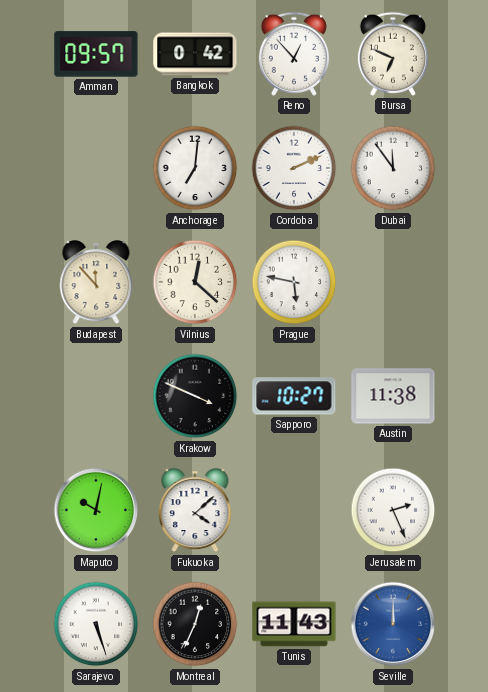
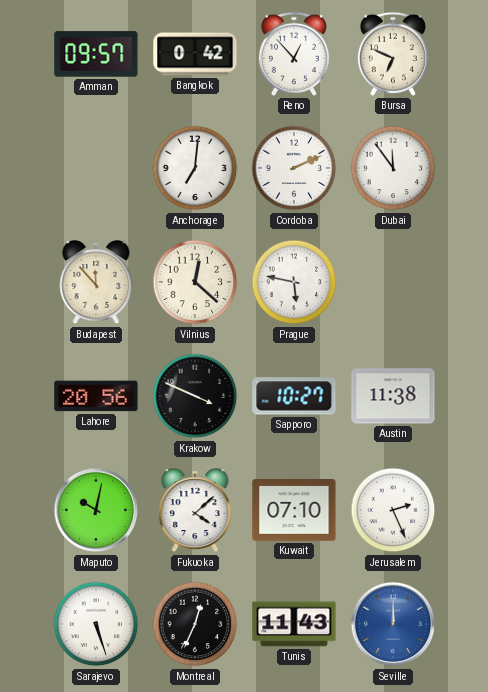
Lahore: none -> 20:56 (96, 396)
Kuwait: none -> 07:10 (294, 511)
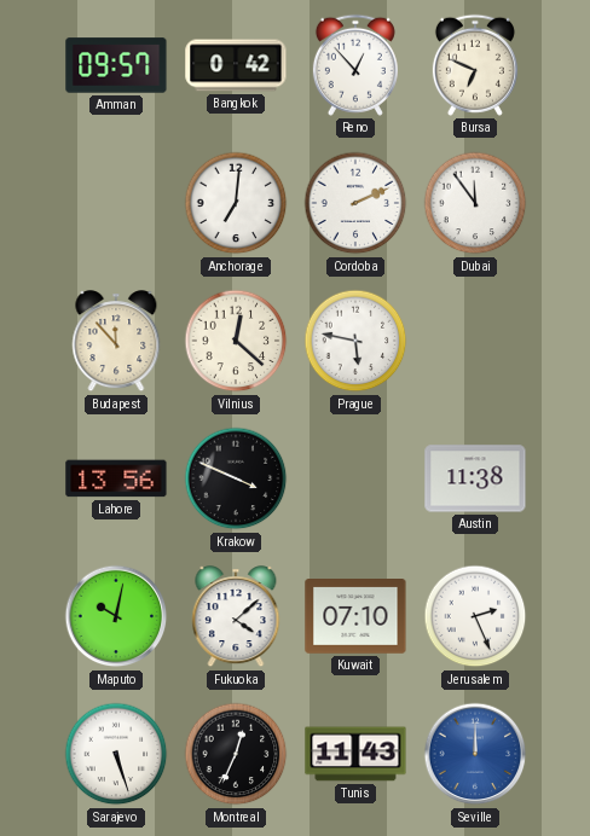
Lahore: 20:56 -> 13:56 (116, 478)
Sapporo: 10:27 -> none (294, 396)
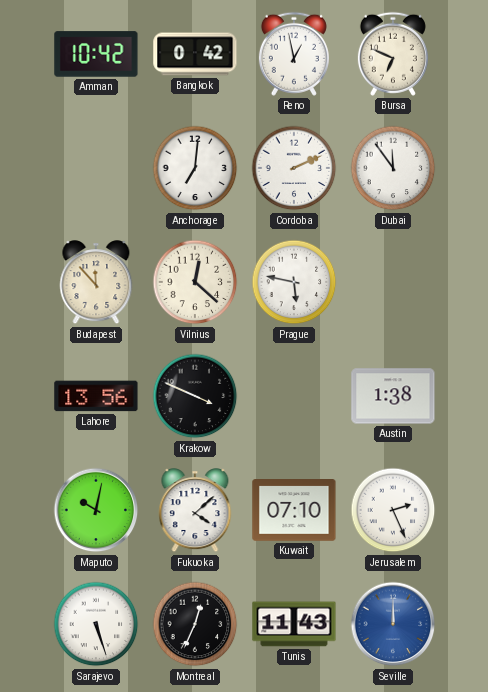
Amman: 09:57 -> 10:42 (96, 54)
Reno: 12:53 -> 12:58 (294, 54)
Austin: 11:38 -> 1:38 (393, 396)
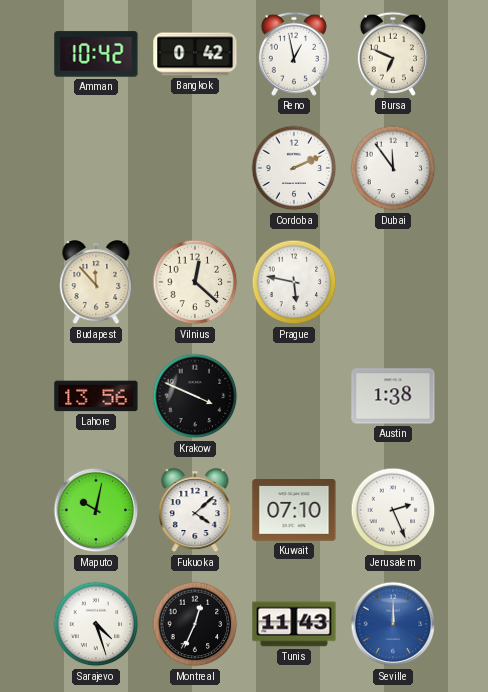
Anchorage: 7:01 -> none (195, 168)
Sarajevo: 5:27 -> 4:27 (96, 624)
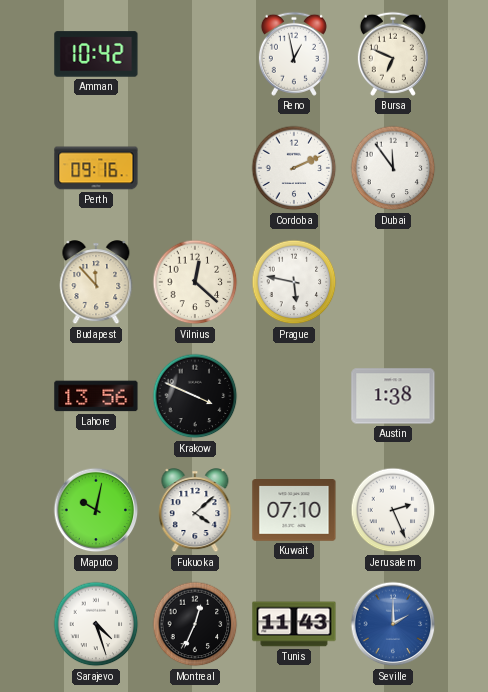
Bangkok: 0:42 -> none (195, 54)
Perth: none -> 09:16 (96, 168)
Seville: 12:00 -> 2:00 (393, 624)
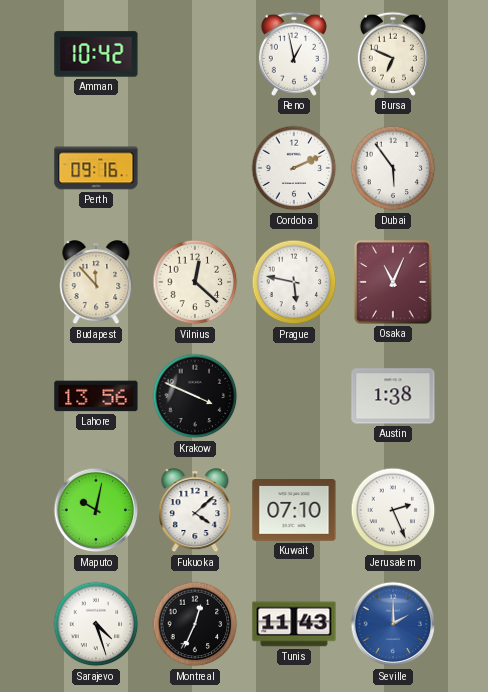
Dubai: 11:54 -> 5:54 (393, 168)
Osaka: none -> 11:04 (393, 282)
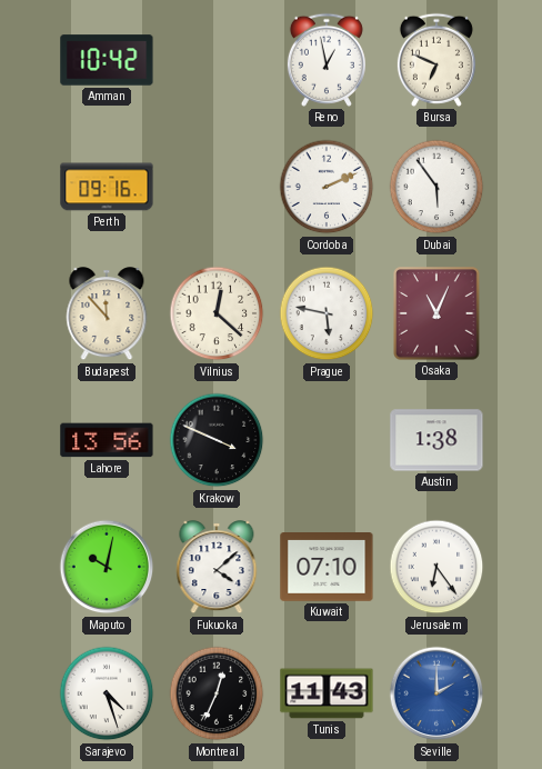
Jerusalem: 2:26 -> 6:24 (436, 567)
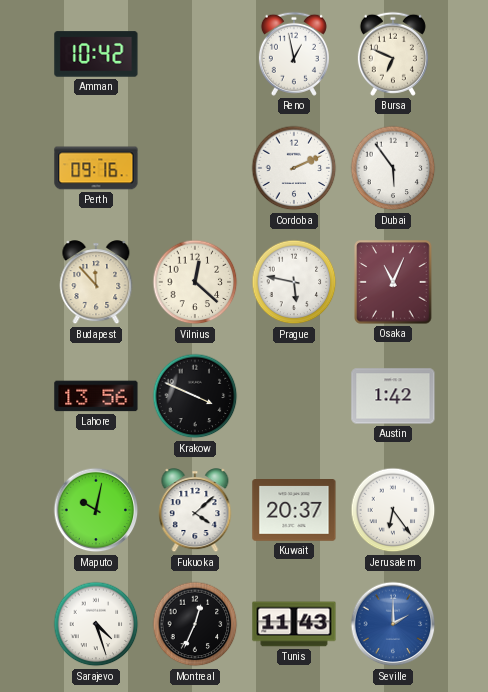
Austin: 1:38 -> 1:42 (393, 396)
Kuwait: 07:10 -> 20:37 (294, 511)
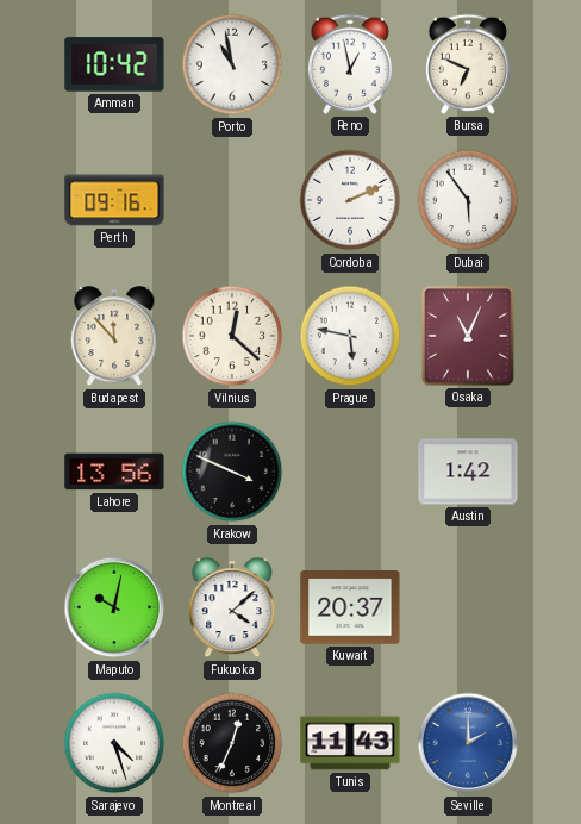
Porto: none -> 10:58 (232, 64)
Jerusalem: 6:24 -> none (393, 510)
